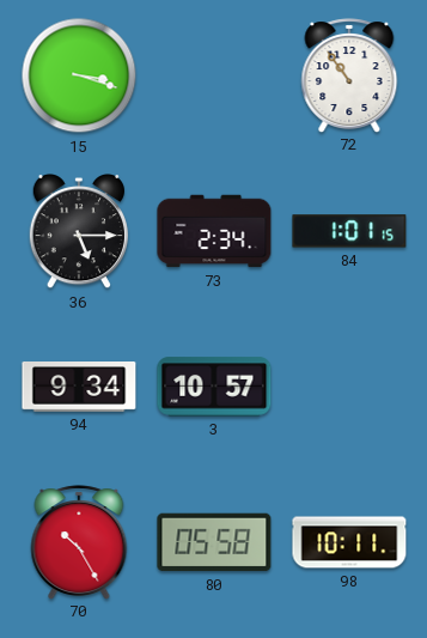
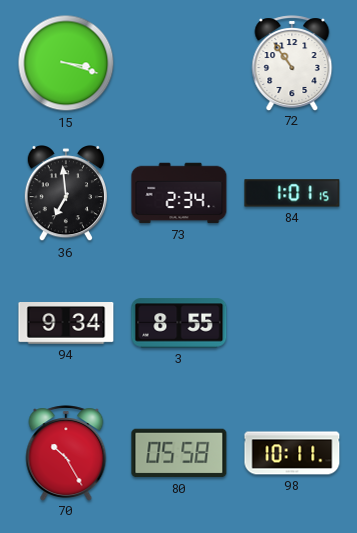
36: 5:15 -> 6:59 (65, 194)
3: 10:57 -> 8:55 (179, 323)
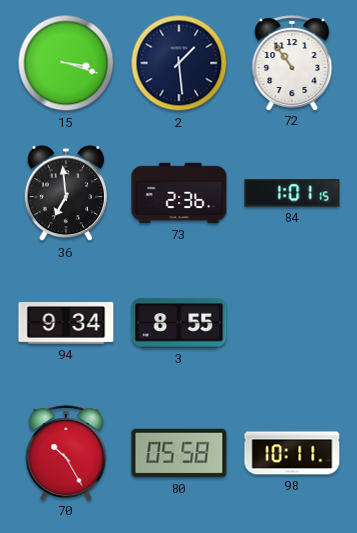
2: none -> 1:29 (179, 63)
73: 2:34 -> 2:36 (179, 193)
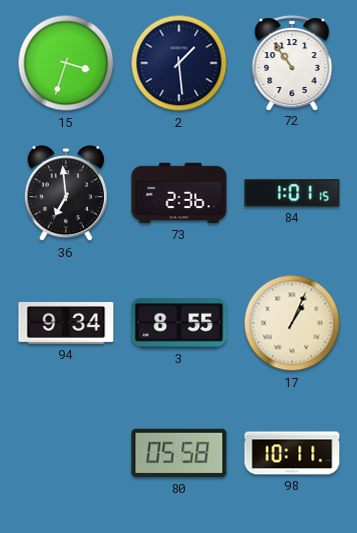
15: 3:18 -> 3:33 (66, 63)
17: none -> 1:04 (292, 323)
70: 10:25 -> none (66, 453)
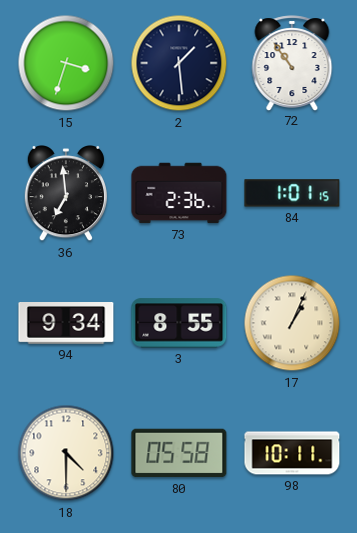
18: none -> 4:30 (66, 453)
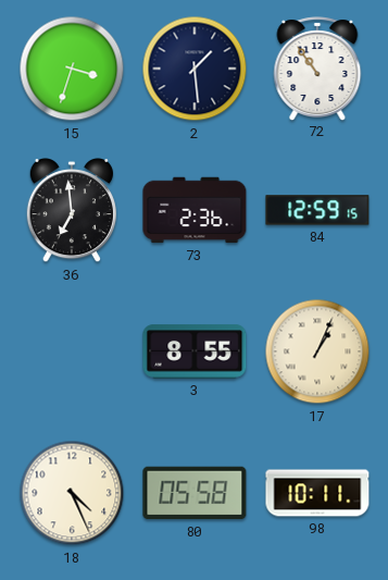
84: 1:01 -> 12:59 (317, 210)
94: 9:34 -> none (66, 324)
18: 4:30 -> 4:26 (72, 493)
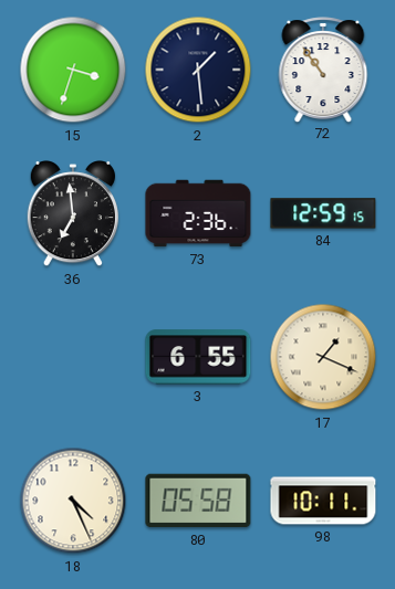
3: 8:55 -> 6:55 (198, 357)
17: 1:04 -> 1:19 (323, 357)
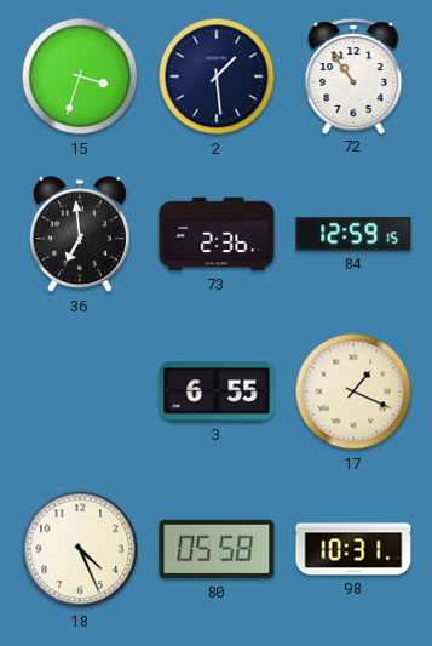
98: 10:11 -> 10:31 (353, 549)
